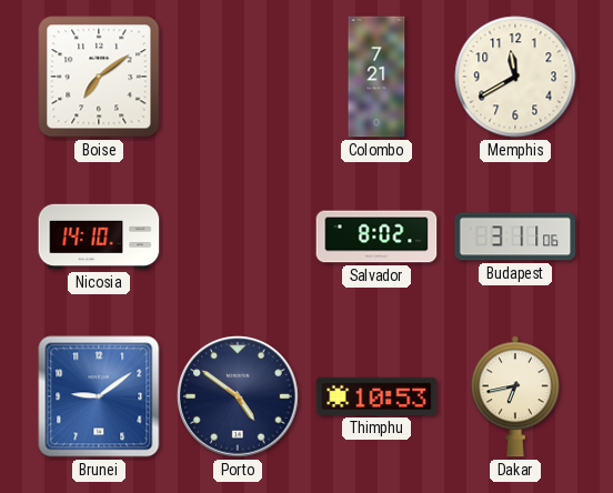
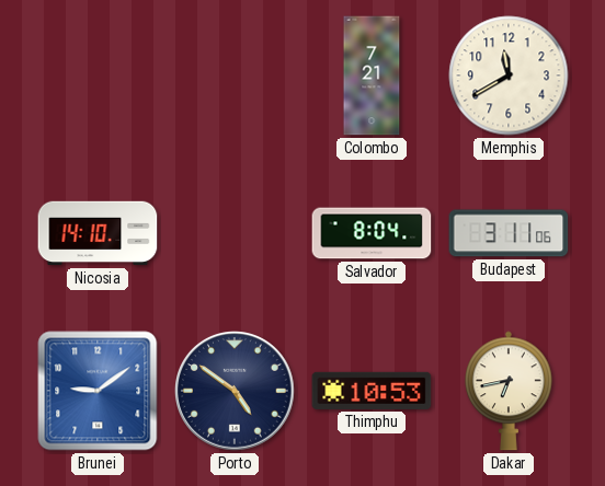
Boise: 7:09 -> none (99, 77)
Salvador: 8:02 -> 8:04 (372, 233)
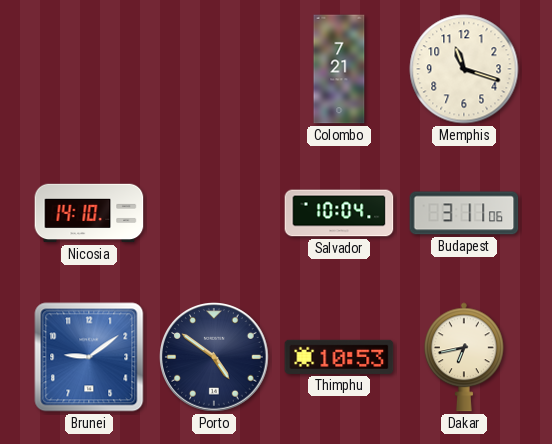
Memphis: 11:40 -> 11:18 (464, 69)
Salvador: 8:04 -> 10:04 (339, 213)
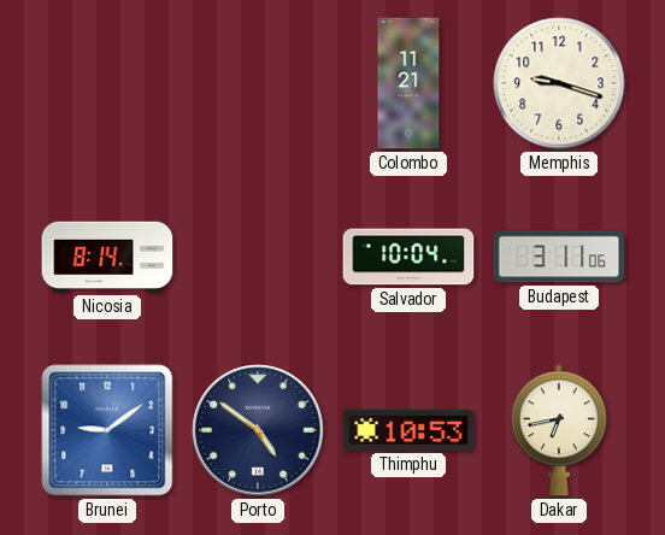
Colombo: 7:21 -> 11:21 (408, 83)
Memphis: 11:18 -> 9:18 (559, 83)
Nicosia: 14:10 -> 8:14 (107, 257)
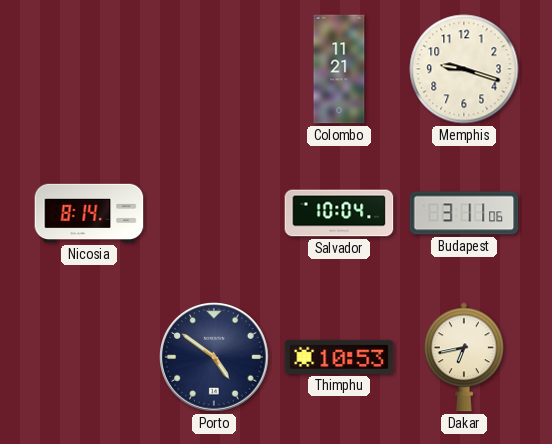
Brunei: 9:09 -> none (107, 430)
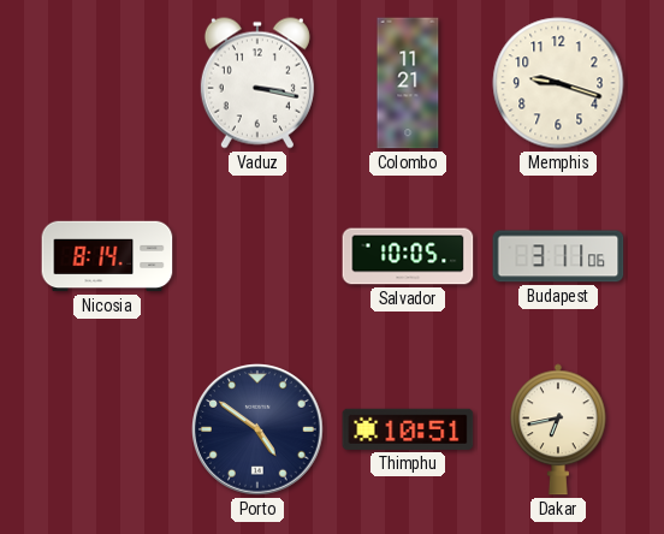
Vaduz: none -> 3:17 (257, 83)
Salvador: 10:04 -> 10:05 (408, 256)
Thimphu: 10:53 -> 10:51 (408, 429)
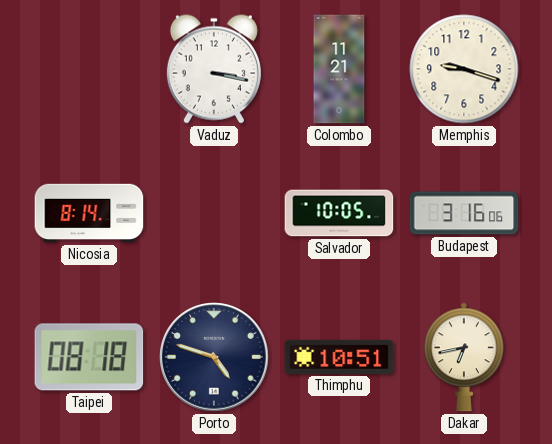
Budapest: 3:11 -> 3:16 (464, 213)
Taipei: none -> 08:18 (89, 357)
Porto: 4:51 -> 4:48 (214, 357)
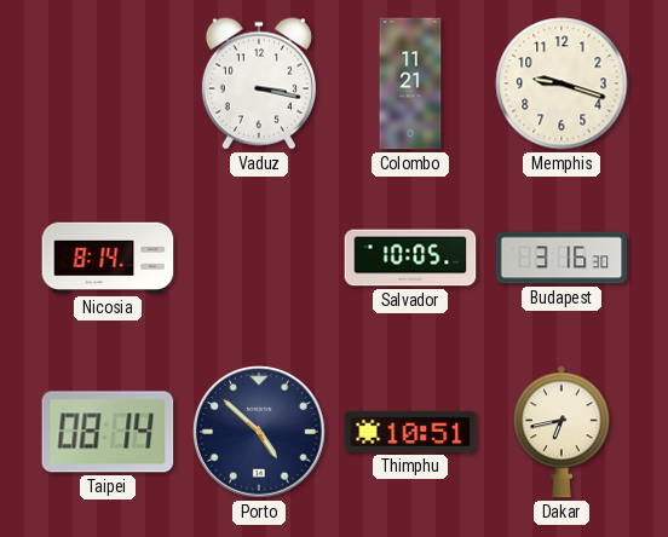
Budapest: 3:16:06 -> 3:16:30 (562, 258)
Taipei: 08:18 -> 08:14 (108, 432)
Porto: 4:48 -> 4:52 (259, 432)
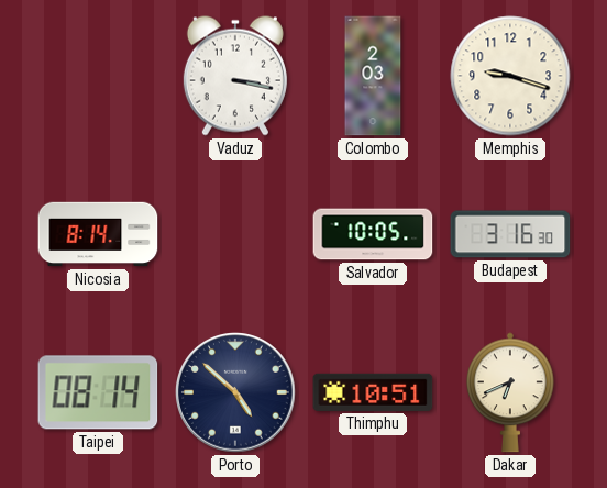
Colombo: 11:21 -> 2:03 (373, 76)
Dakar: 6:43 -> 6:41 (510, 392)
